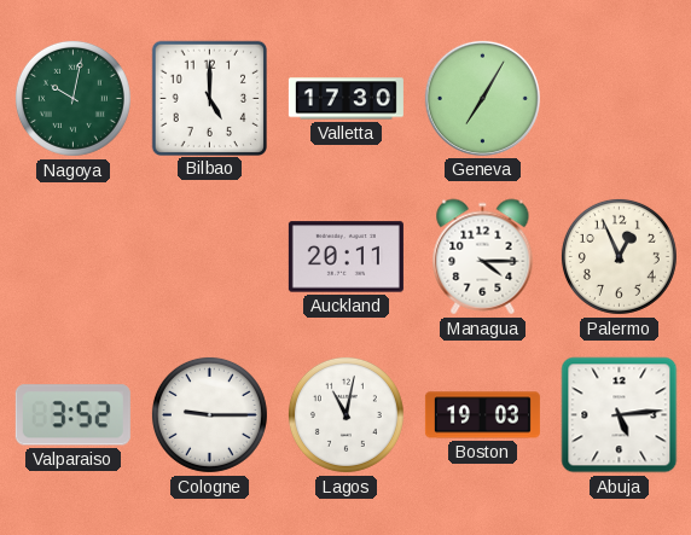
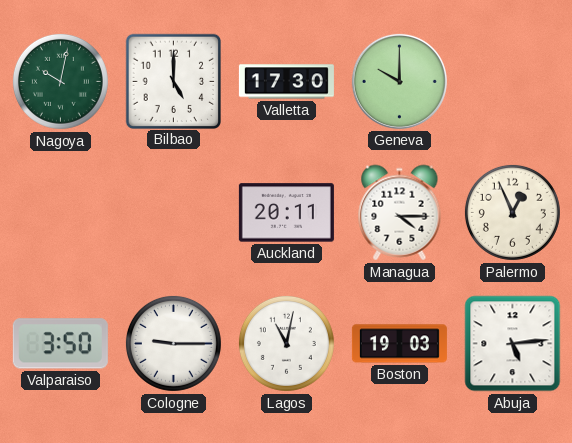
Geneva: 7:05 -> 10:00 (399, 81)
Valparaiso: 3:52 -> 3:50 (60, 344)
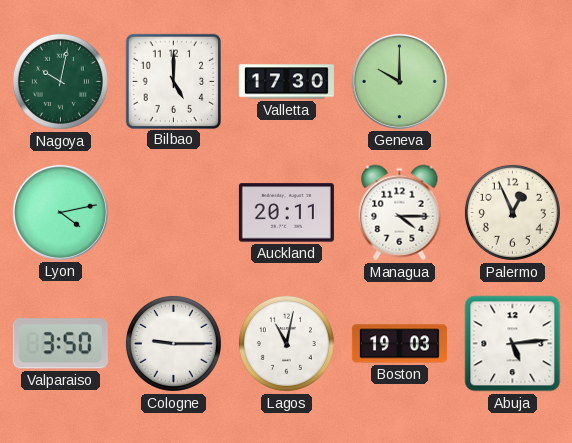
Lyon: none -> 4:13 (60, 212)
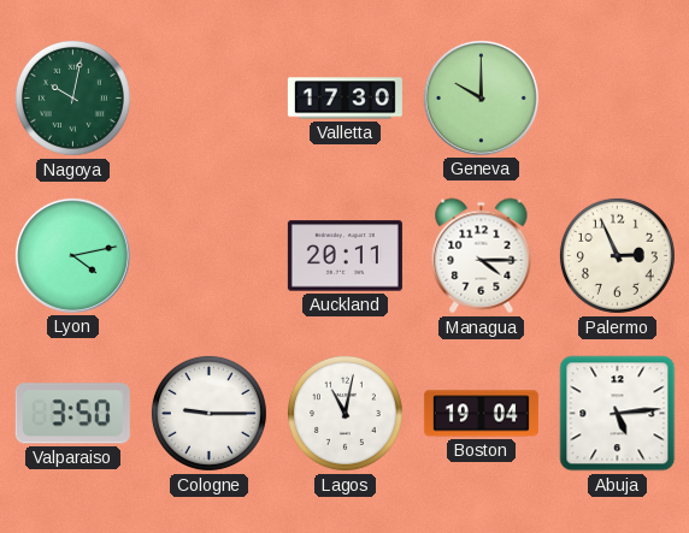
Bilbao: 5:00 -> none (173, 81)
Palermo: 12:56 -> 2:56 (617, 255)
Boston: 19:03 -> 19:04 (481, 414)
